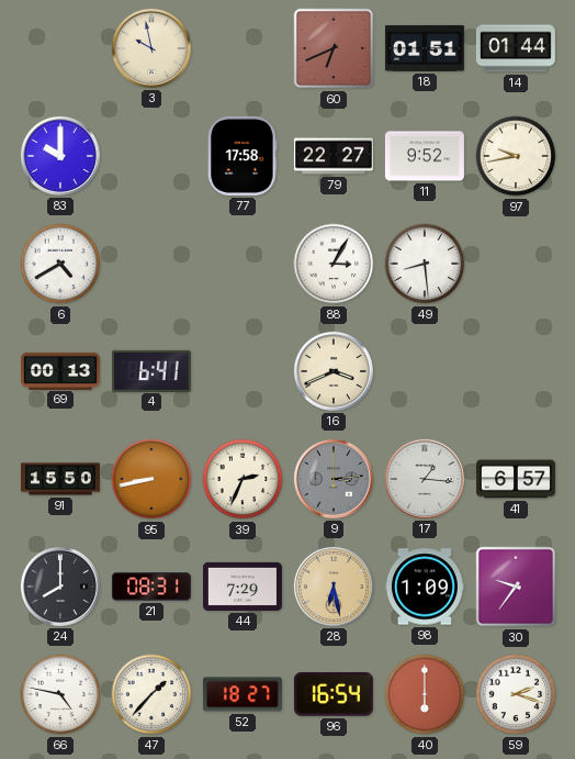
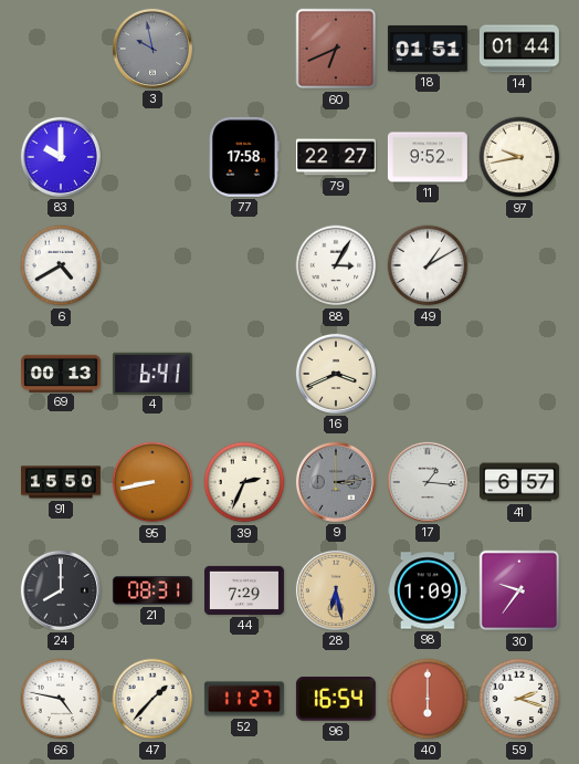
3 dial: cream -> grey (152, 49)
49: 8:29 -> 1:10 (428, 265)
52: 18:27 -> 11:27 (244, 699)
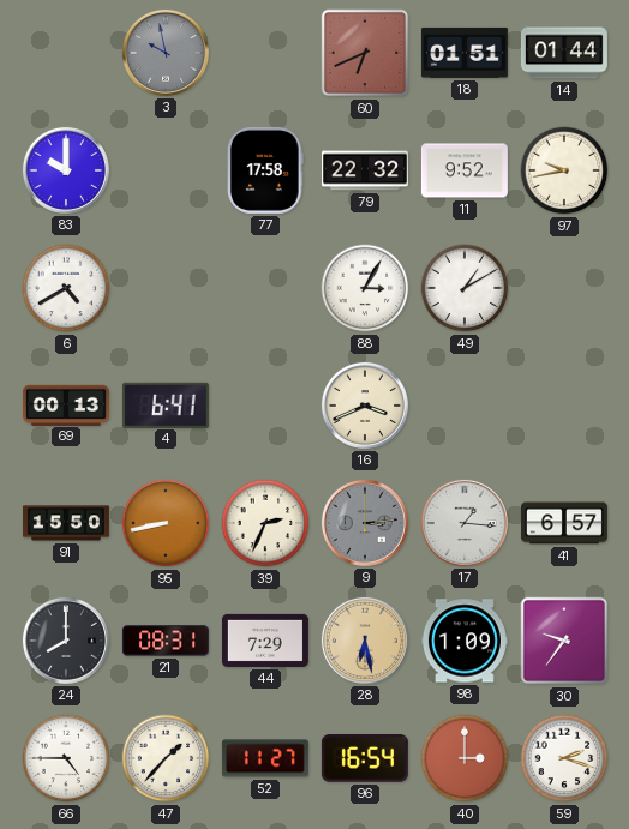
79: 22:27 -> 22:32 (365, 170)
66: 4:47 -> 4:45 (66, 758)
40: 6:00 -> 3:00 (465, 758)
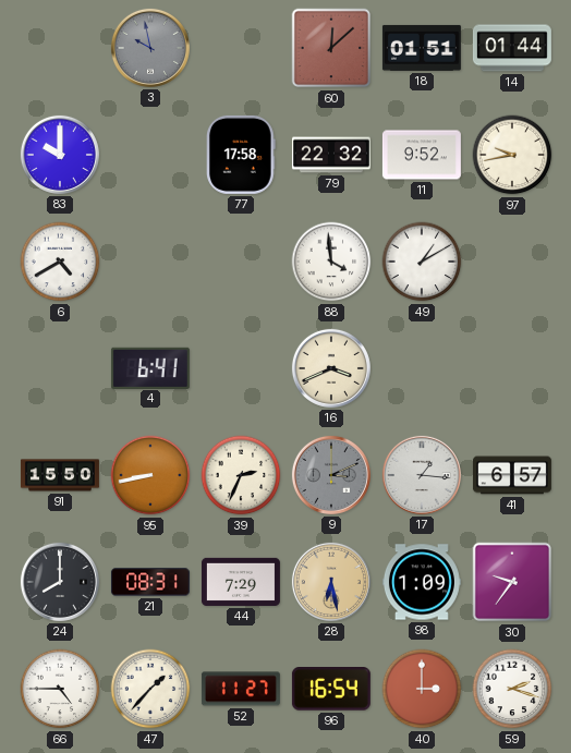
60: 6:41 -> 12:08 (331, 48)
88: 3:05 -> 3:59 (331, 262)
69: 00:13 -> none (66, 404)
9: 3:14 -> 3:11 (331, 475)
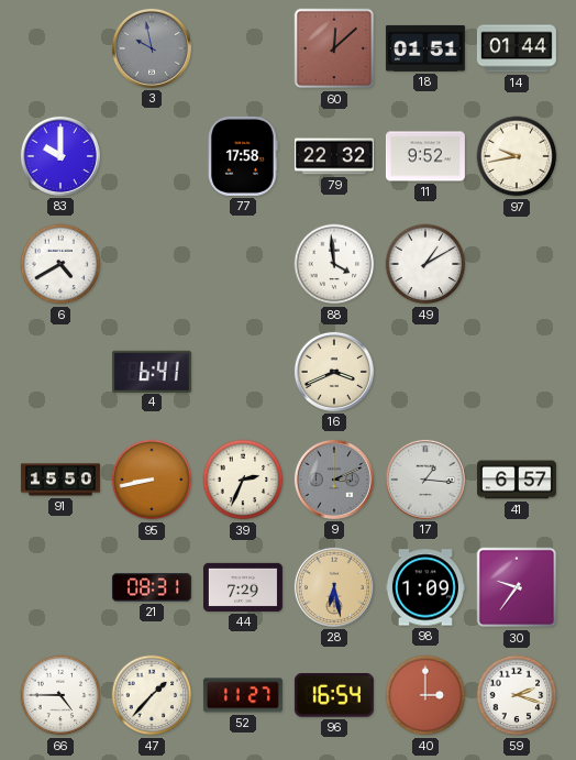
24: 8:00 -> none (60, 582)
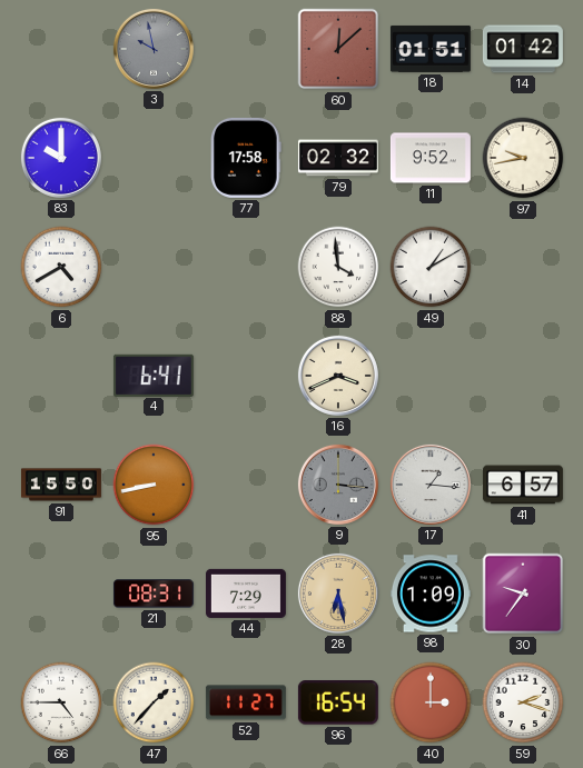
14: 01:44 -> 01:42 (523, 49)
79: 22:32 -> 02:32 (338, 158)
39: 2:34 -> none (243, 480)
9: 3:11 -> 3:16 (338, 485)
